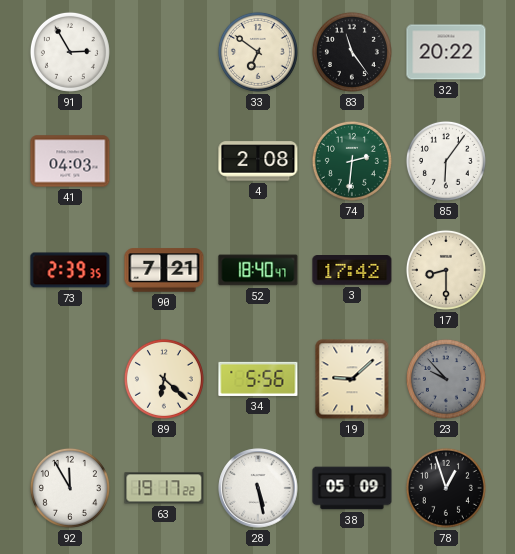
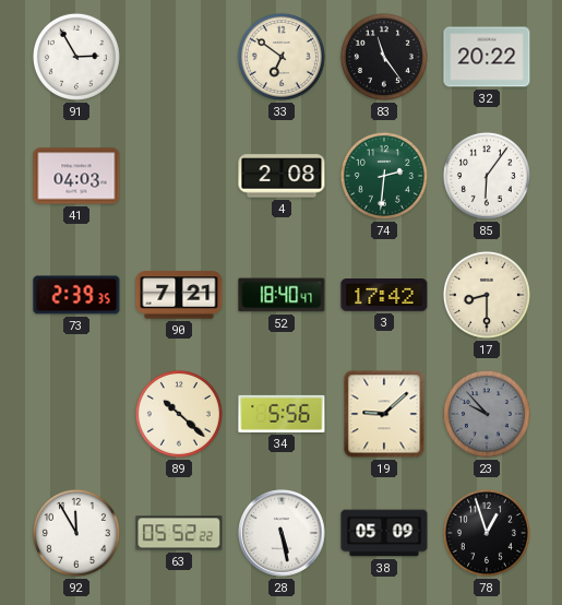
89: 6:22 -> 10:22 (179, 414)
63: 19:17 -> 05:52 (179, 533)
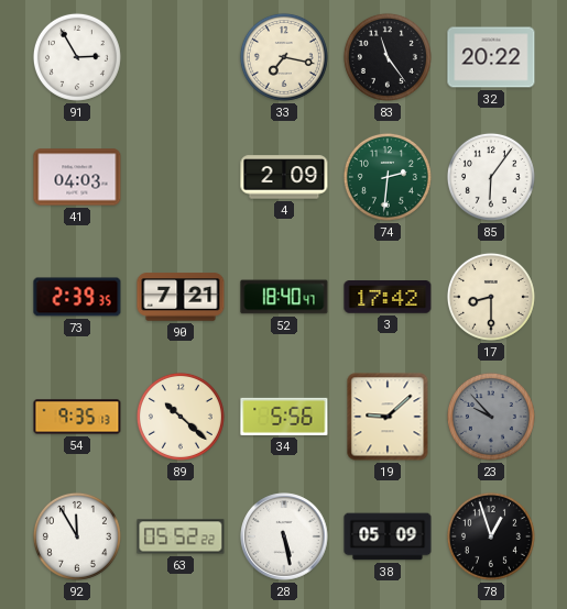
33: 6:51 -> 7:17 (284, 57)
4: 2:08 -> 2:09 (284, 177)
54: none -> 9:35 (77, 417)
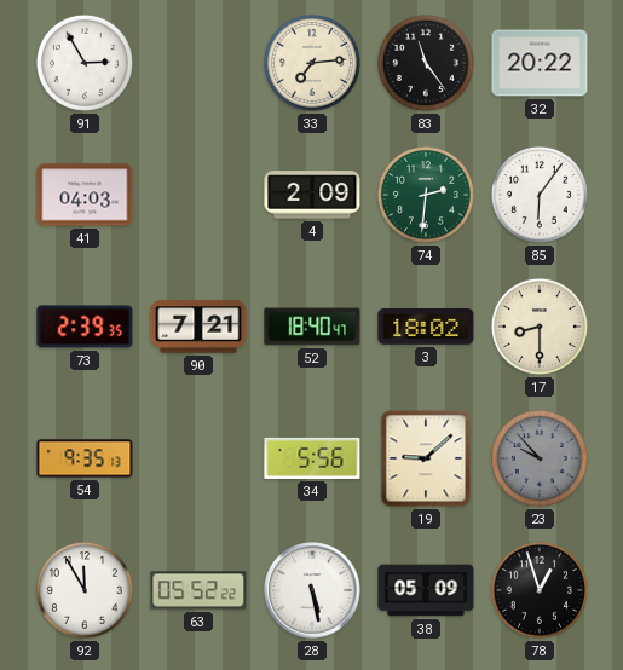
33: 7:17 -> 7:14 (312, 63)
3: 17:42 -> 18:02 (426, 328)
89: 10:22 -> none (181, 417)
